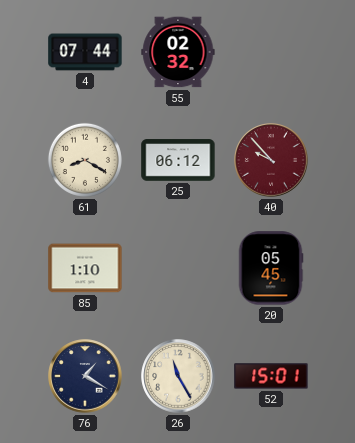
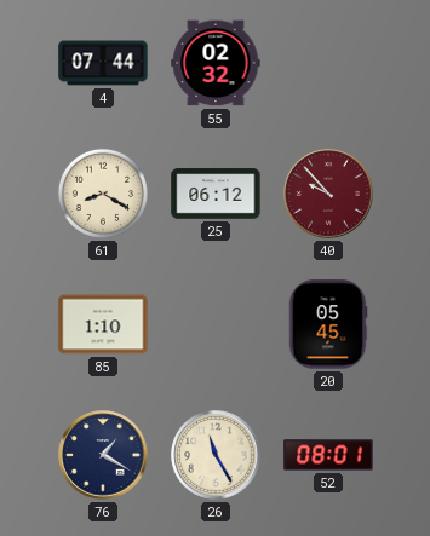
52: 15:01 -> 08:01 (328, 455)
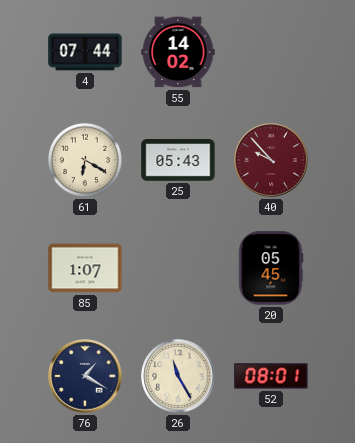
55: 02:32 -> 14:02 (178, 52)
61: 8:20 -> 6:20 (85, 160)
25: 06:12 -> 05:43 (178, 160)
85: 1:10 -> 1:07 (85, 268)
